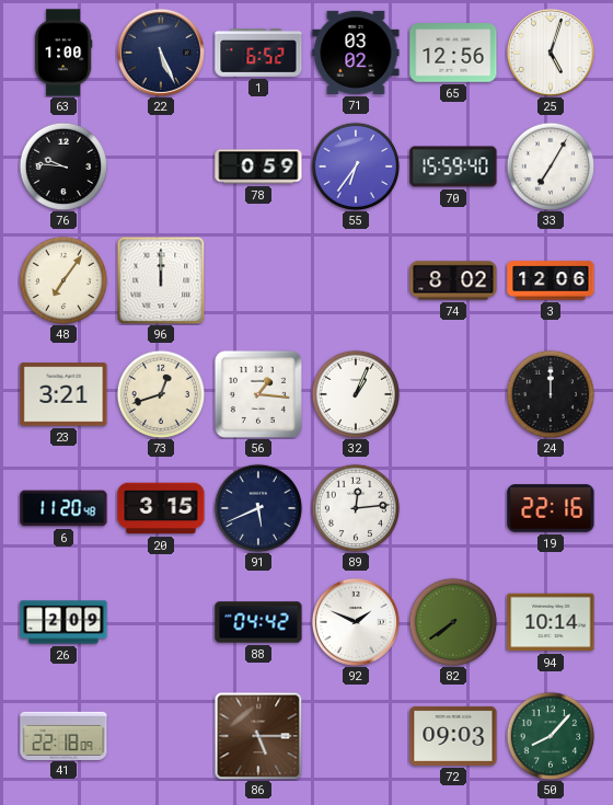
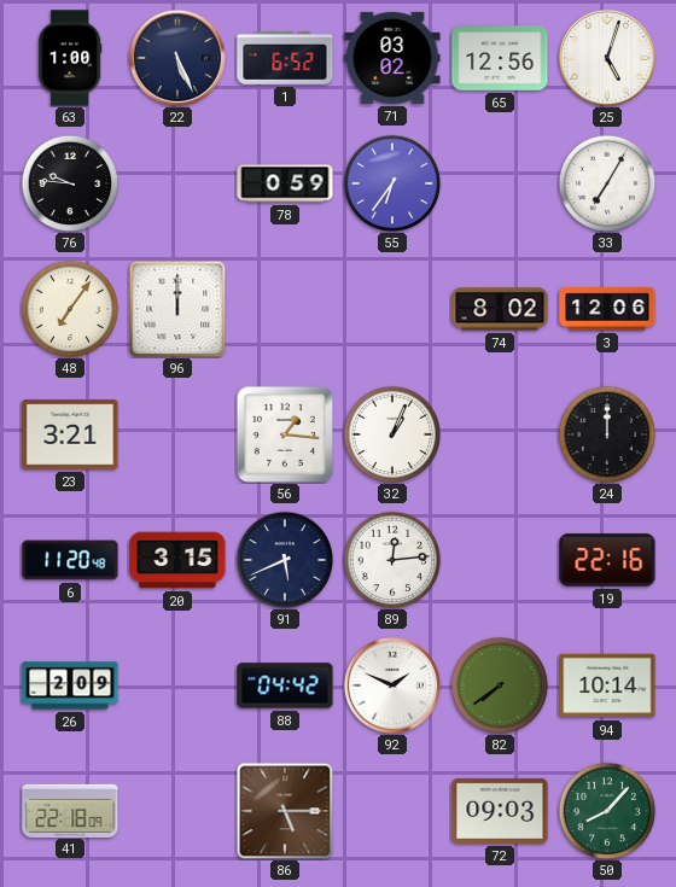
70: 15:59 -> none (453, 166)
73: 12:42 -> none (161, 394)
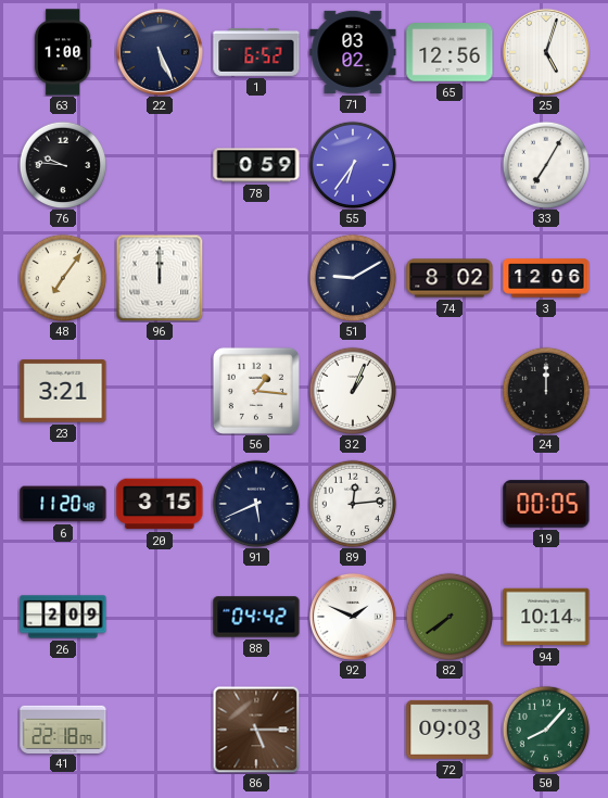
51: none -> 9:10 (353, 278)
19: 22:16 -> 00:05 (546, 504)
